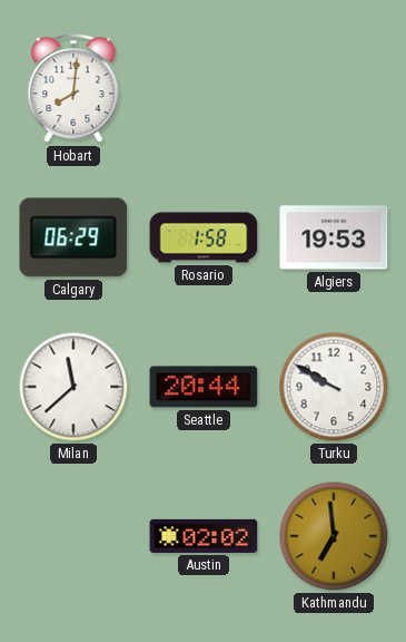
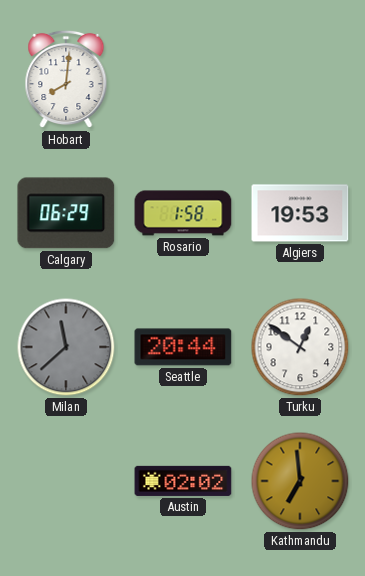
Milan dial: white -> grey (66, 347)
Turku: 9:50 -> 12:51 (300, 347)
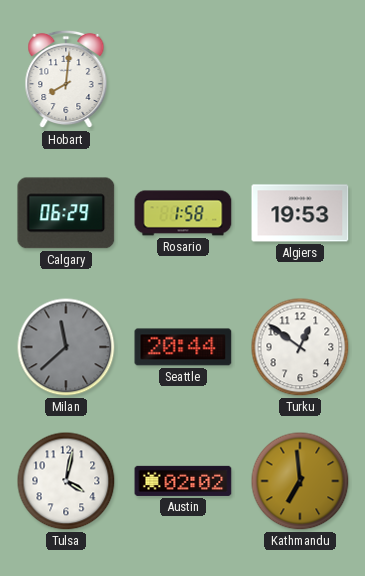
Tulsa: none -> 4:02 (66, 481)
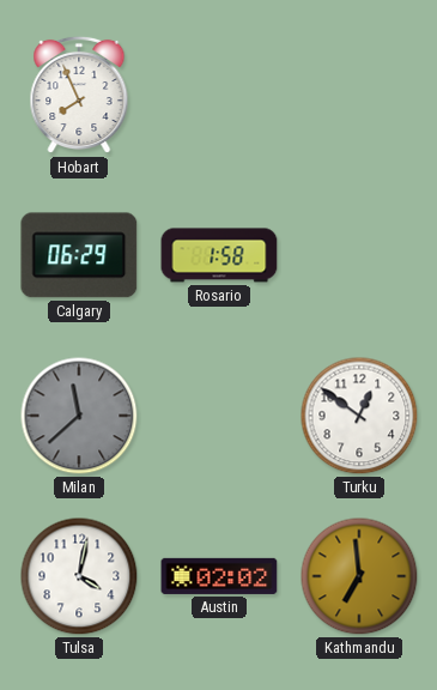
Hobart: 8:01 -> 7:56 (79, 95)
Algiers: 19:53 -> none (300, 213)
Seattle: 20:44 -> none (183, 347)
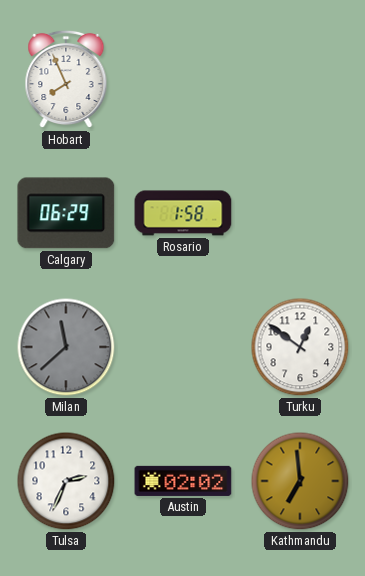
Tulsa: 4:02 -> 2:34 (66, 481)
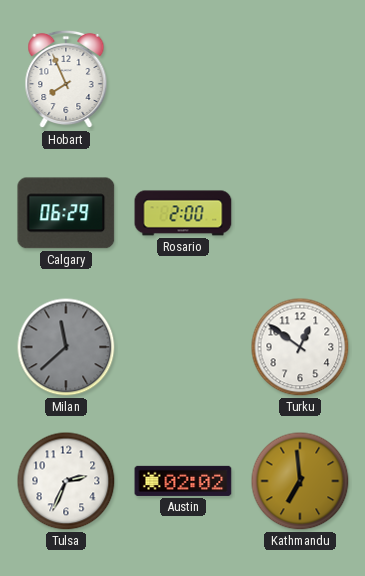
Rosario: 1:58 -> 2:00 (183, 213)
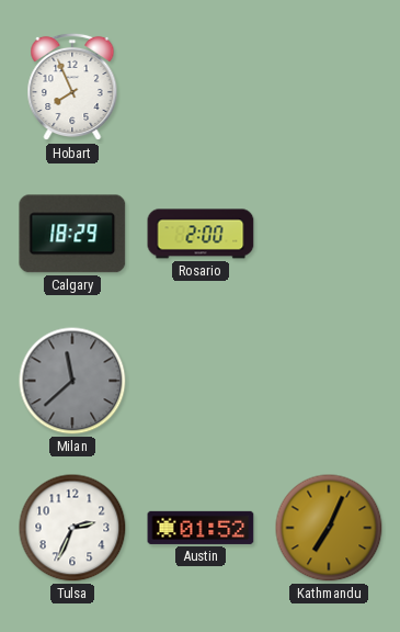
Calgary: 06:29 -> 18:29 (72, 234)
Turku: 12:51 -> none (300, 347)
Austin: 02:02 -> 01:52 (201, 528)
Kathmandu: 6:59 -> 7:04 (329, 528)
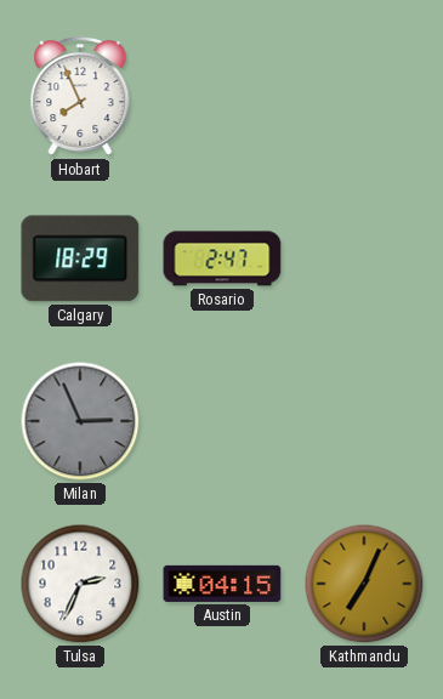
Rosario: 2:00 -> 2:47 (222, 258)
Milan: 11:38 -> 2:56 (80, 421)
Austin: 01:52 -> 04:15 (222, 584)
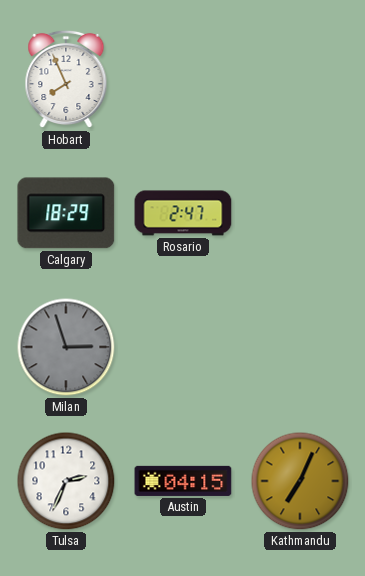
Milan: 2:56 -> 2:57 (66, 347)
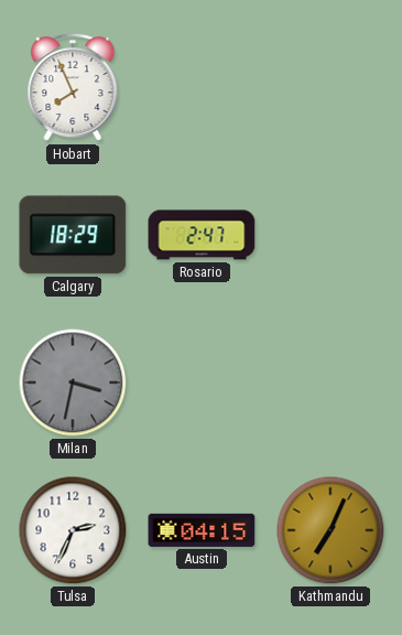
Milan: 2:57 -> 3:32 (73, 383)
